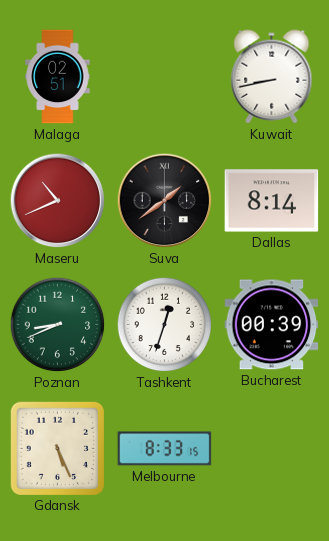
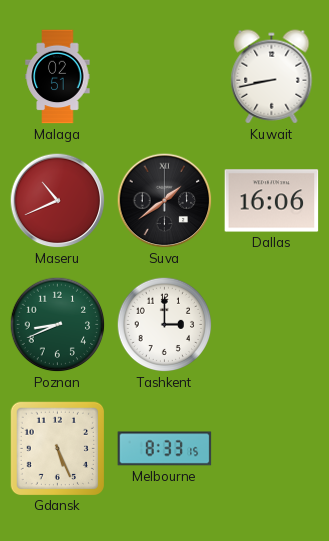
Dallas: 8:14 -> 16:06 (272, 201)
Tashkent: 12:33 -> 3:00 (165, 325)
Bucharest: 00:39 -> none (272, 325)
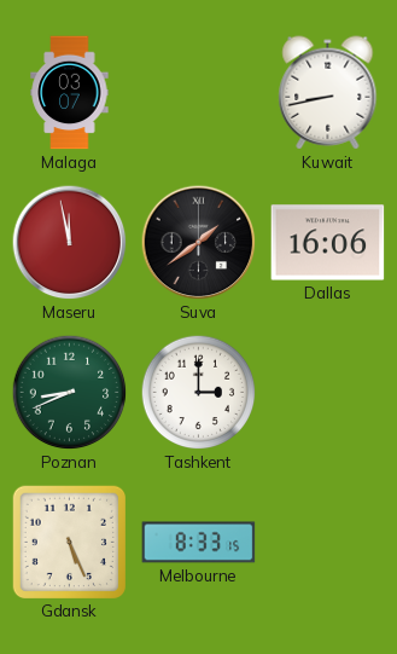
Malaga: 02:51 -> 03:07 (70, 93)
Maseru: 10:41 -> 11:58 (70, 243)
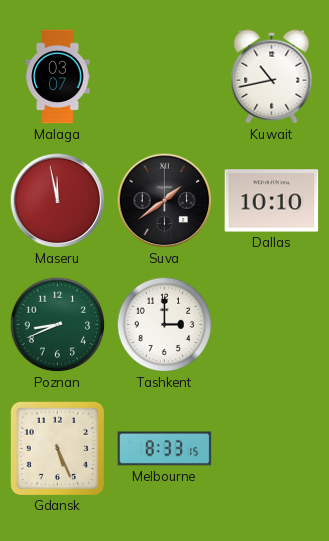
Kuwait: 8:43 -> 10:43 (272, 77)
Dallas: 16:06 -> 10:10 (272, 201)
